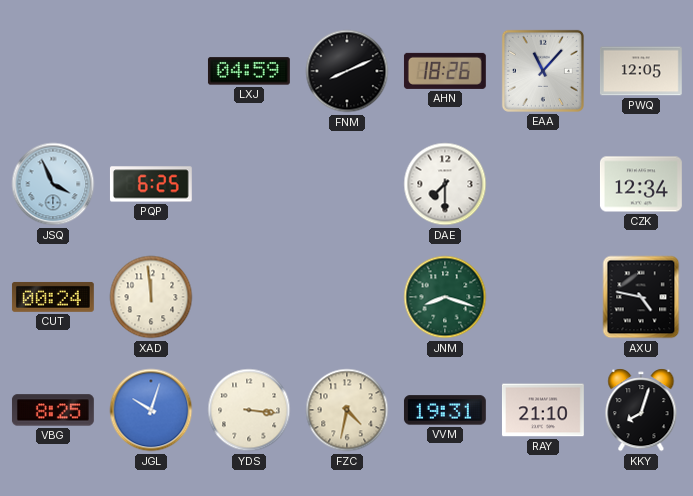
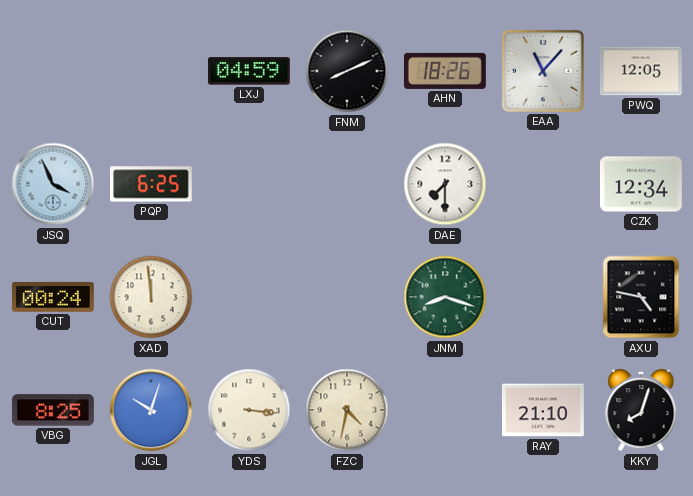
VVM: 19:31 -> none (445, 410)
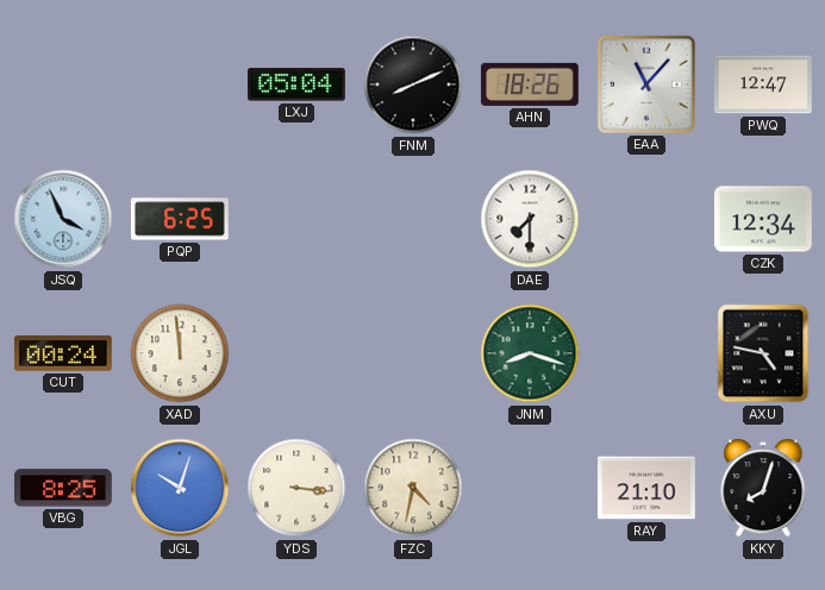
LXJ: 04:59 -> 05:04 (296, 84)
PWQ: 12:05 -> 12:47 (763, 84)
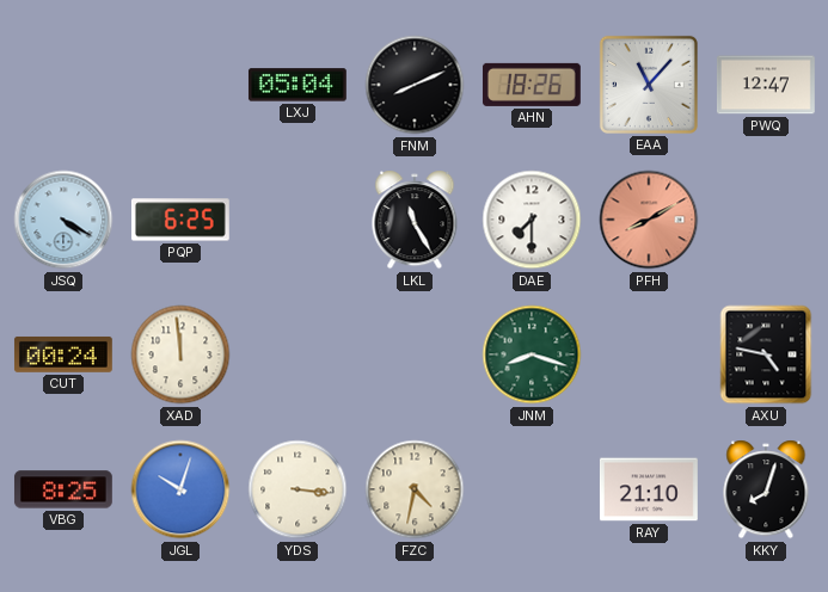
JSQ: 3:56 -> 4:20 (63, 220)
LKL: none -> 11:25 (415, 220)
PFH: none -> 8:10 (649, 220)
CZK: 12:34 -> none (763, 219)
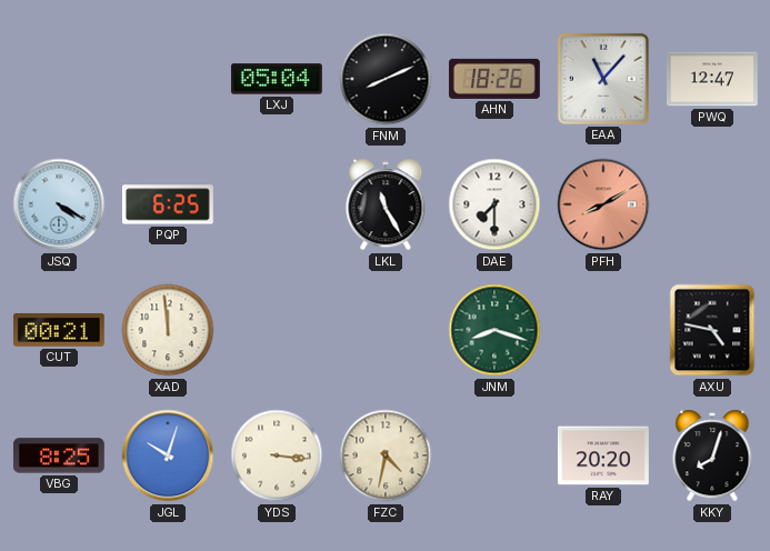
CUT: 00:24 -> 00:21 (59, 330)
RAY: 21:10 -> 20:20 (603, 455)
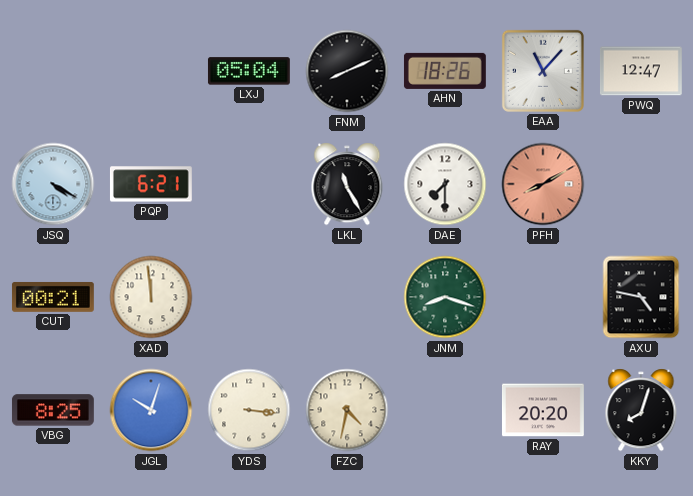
PQP: 6:25 -> 6:21 (151, 184)
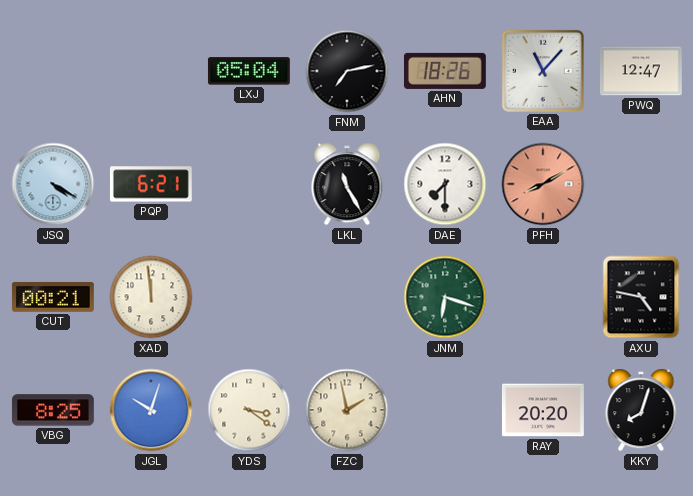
FNM: 8:11 -> 7:13 (347, 71)
JNM: 8:18 -> 6:18 (445, 297)
YDS: 3:16 -> 3:21 (249, 410)
FZC: 4:32 -> 1:58 (347, 410)
